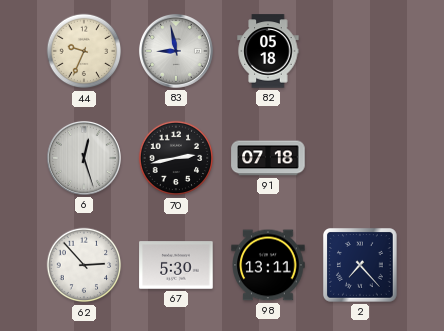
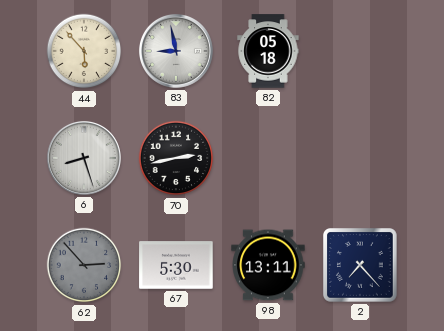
44: 9:34 -> 5:53 (84, 51)
6: 12:27 -> 8:27 (84, 158)
91: 07:18 -> none (268, 158)
62 dial: white -> grey (84, 265)
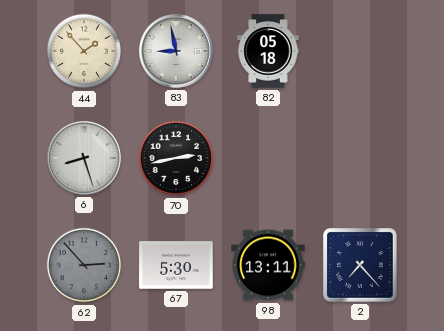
44: 5:53 -> 1:53 (84, 51)
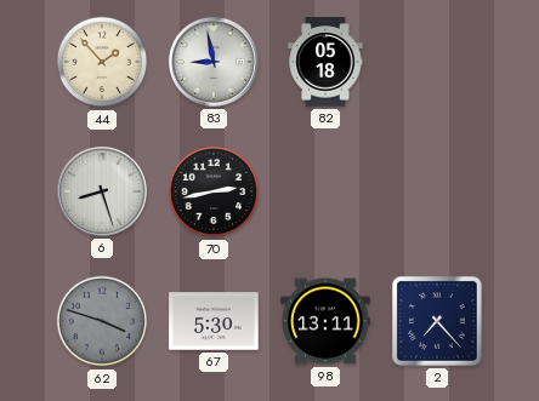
62: 2:53 -> 3:48 (102, 321)
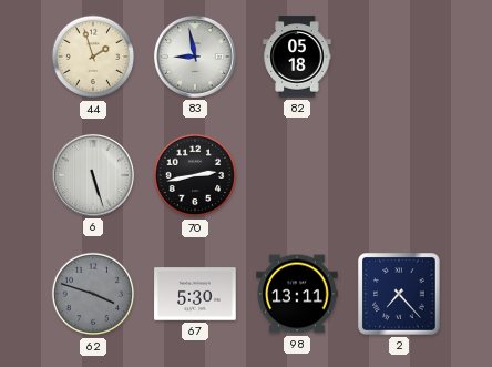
44: 1:53 -> 1:57 (93, 57)
6: 8:27 -> 5:27 (93, 175)
